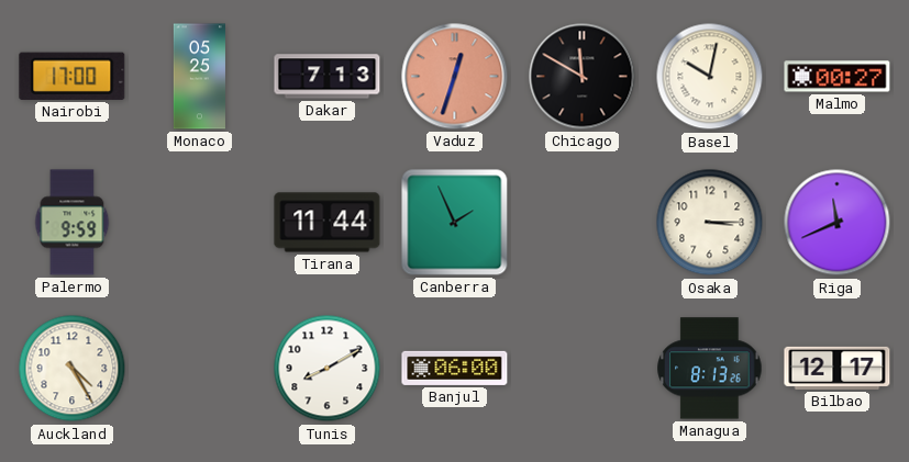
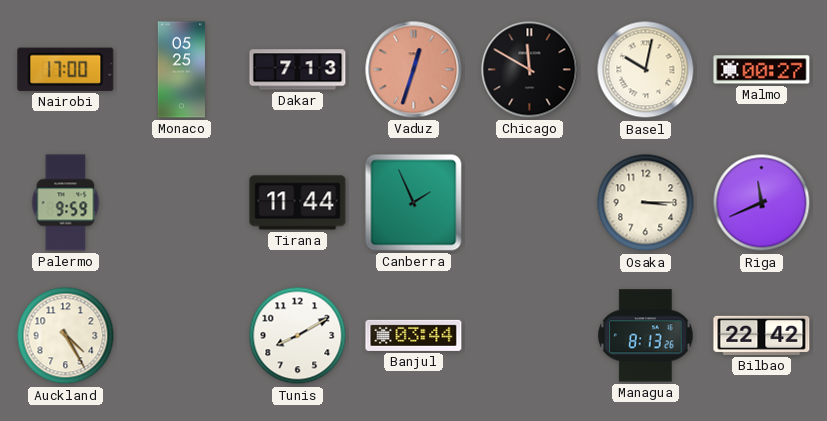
Banjul: 06:00 -> 03:44 (414, 335)
Bilbao: 12:17 -> 22:42 (762, 335)
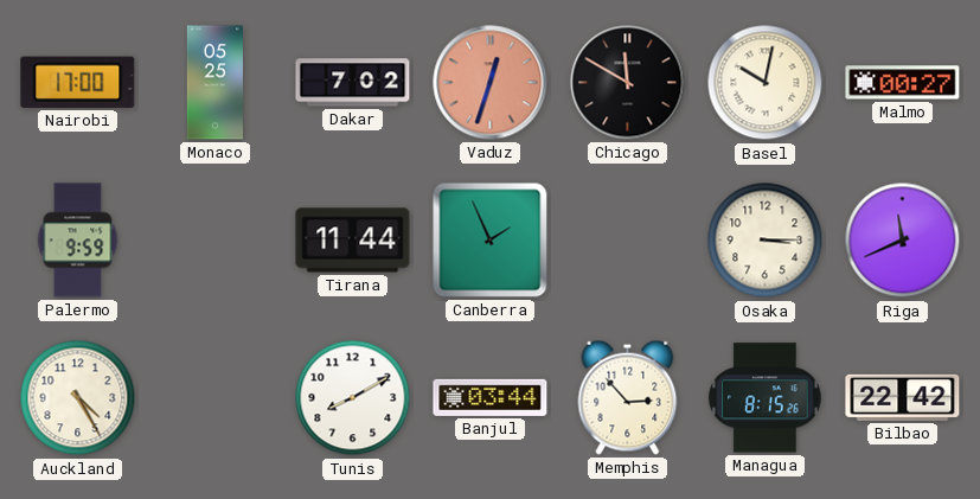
Dakar: 7:13 -> 7:02 (353, 83)
Memphis: none -> 2:53 (628, 397)
Managua: 8:13 -> 8:15 (766, 398)
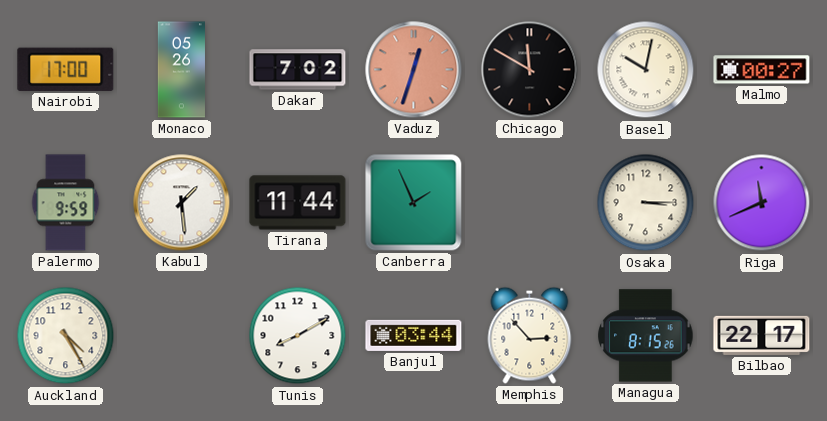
Monaco: 05:25 -> 05:26 (181, 70)
Kabul: none -> 1:29 (182, 203)
Bilbao: 22:42 -> 22:17 (762, 335)
